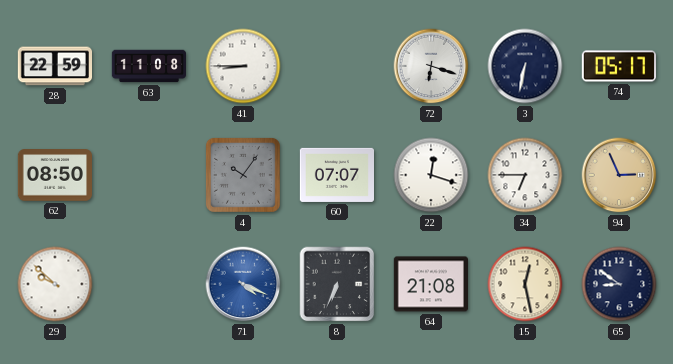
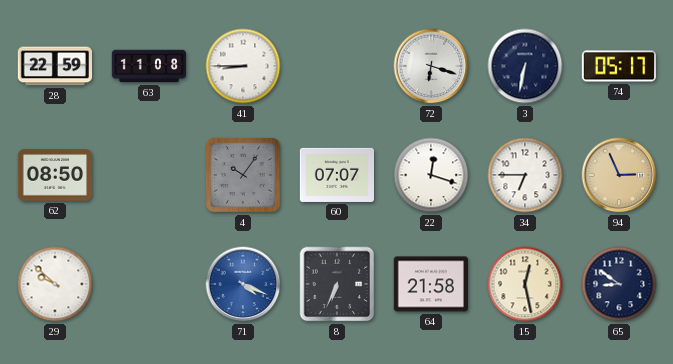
64: 21:08 -> 21:58 (430, 284)
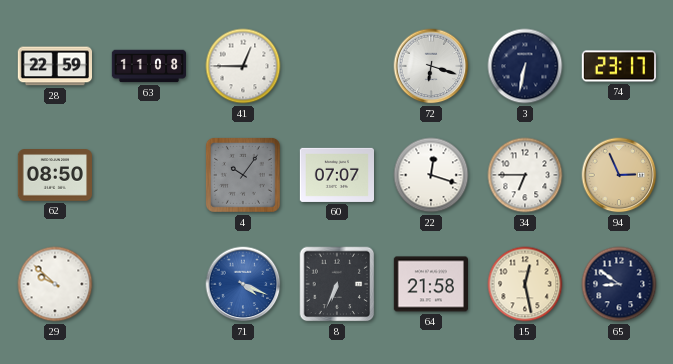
41: 8:45 -> 12:45 (243, 66)
74: 05:17 -> 23:17 (618, 66)
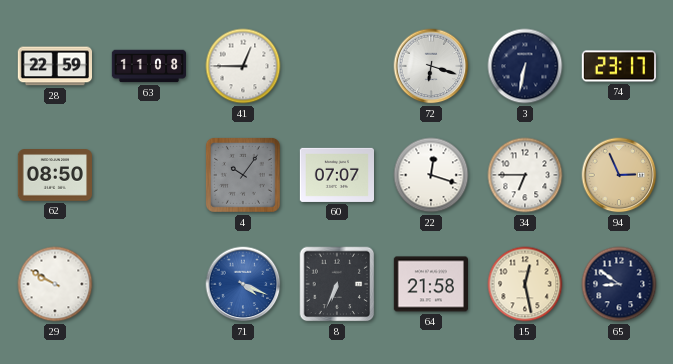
29: 9:52 -> 9:50 (55, 284)
